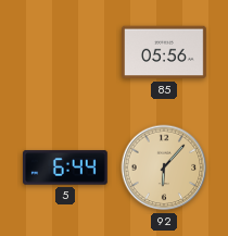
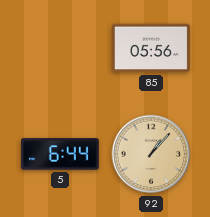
92: 6:07 -> 1:07 (151, 154)
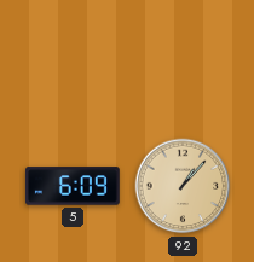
85: 05:56 -> none (152, 48)
5: 6:44 -> 6:09 (74, 186)
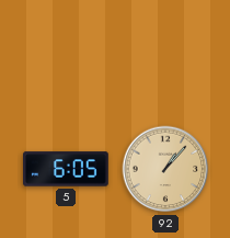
5: 6:09 -> 6:05 (67, 169)
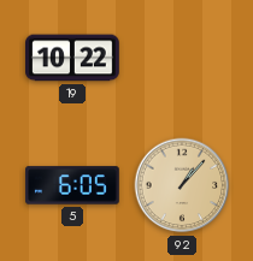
19: none -> 10:22 (72, 58)
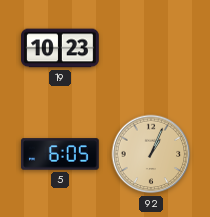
19: 10:22 -> 10:23 (60, 48)
92: 1:07 -> 1:04 (151, 154)
